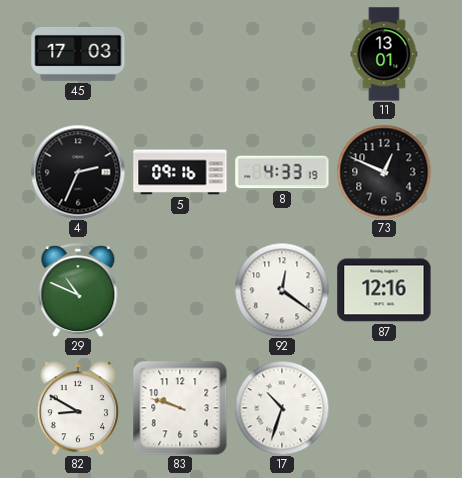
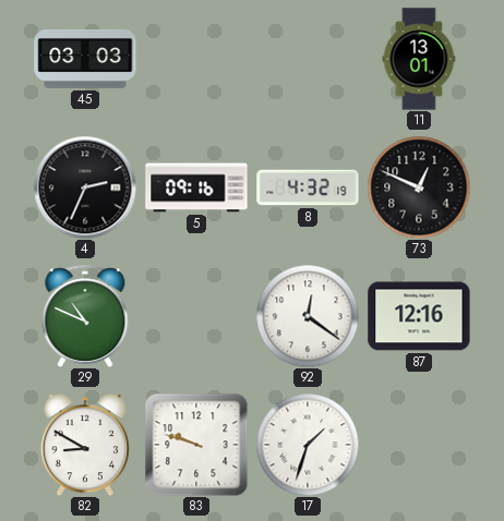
45: 17:03 -> 03:03 (85, 59)
8: 4:33 -> 4:32 (308, 187)
17: 10:33 -> 1:33 (308, 445)
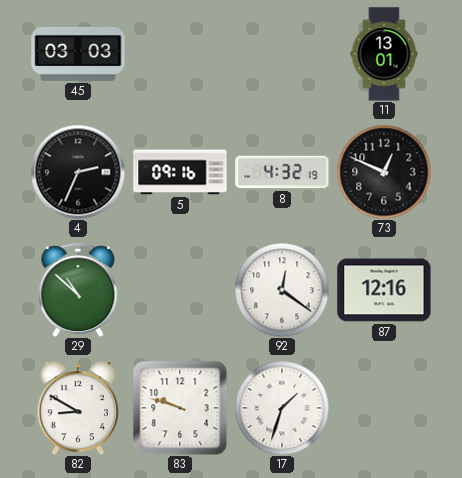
29: 10:49 -> 10:52 (78, 290)
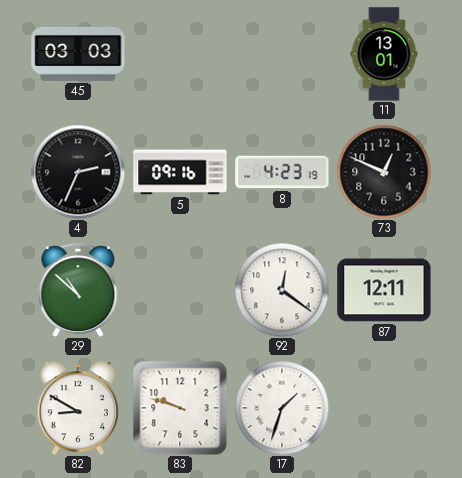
8: 4:32 -> 4:23 (282, 172)
87: 12:16 -> 12:11 (384, 290)
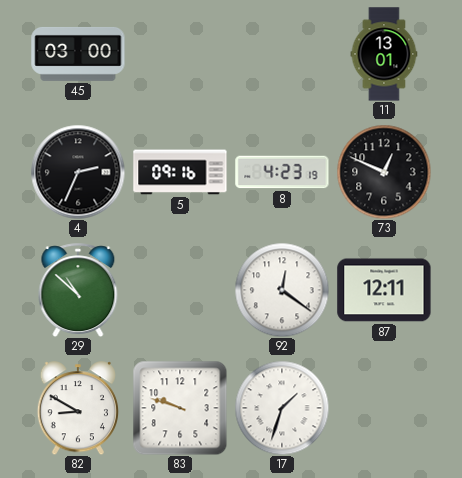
45: 03:03 -> 03:00 (78, 54)
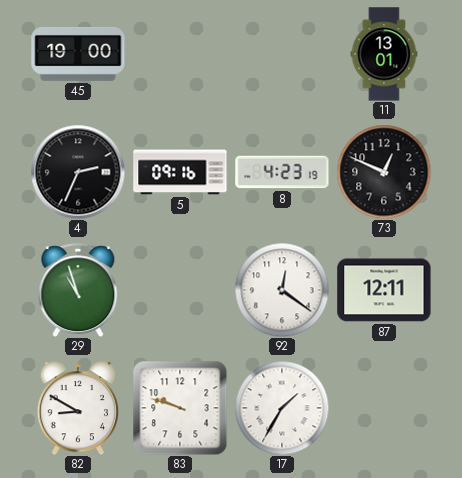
45: 03:00 -> 19:00 (78, 54)
29: 10:52 -> 10:57 (78, 290)
17: 1:33 -> 1:35 (282, 408)
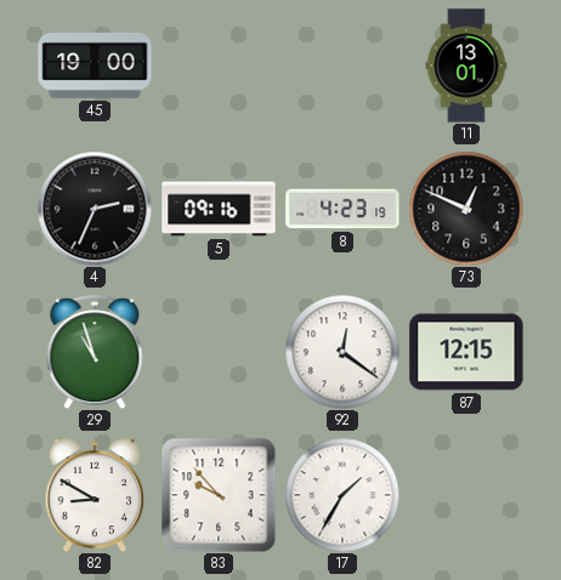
87: 12:11 -> 12:15 (466, 352)
83: 9:48 -> 9:53 (219, 495)
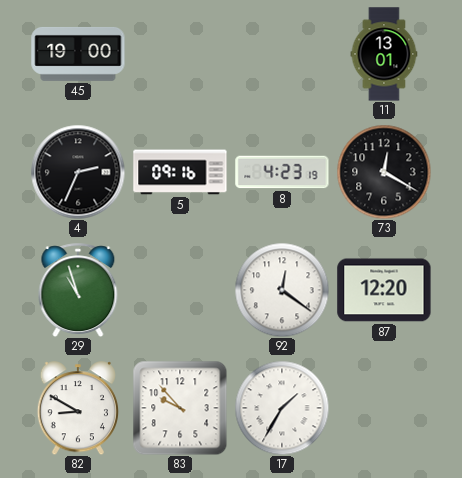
73: 12:49 -> 12:20 (384, 172)
87: 12:15 -> 12:20 (384, 290)
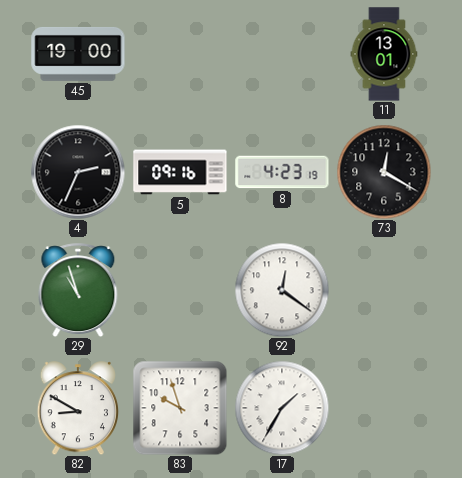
87: 12:20 -> none (384, 290)
83: 9:53 -> 9:57 (180, 408)
